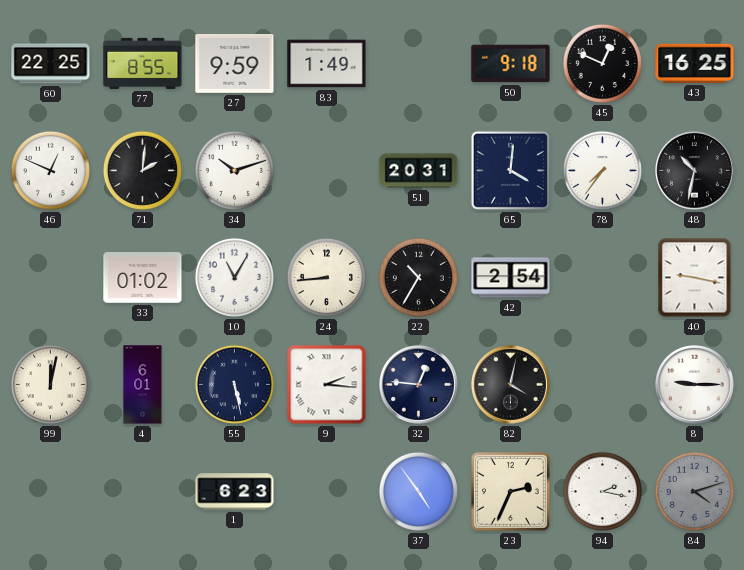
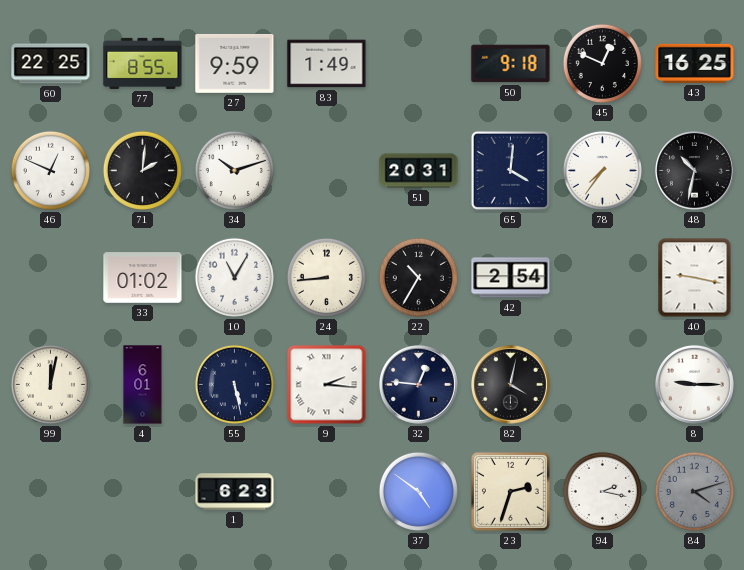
37: 4:54 -> 4:51 (418, 491)
23: 2:34 -> 2:33 (510, 491)
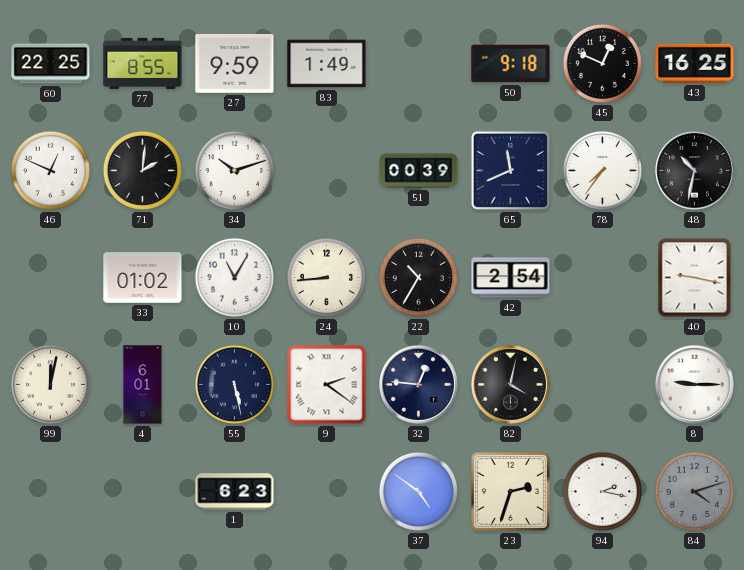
51: 20:31 -> 00:39 (419, 171)
65: 4:01 -> 11:41 (510, 170)
9: 2:16 -> 2:21 (327, 385)
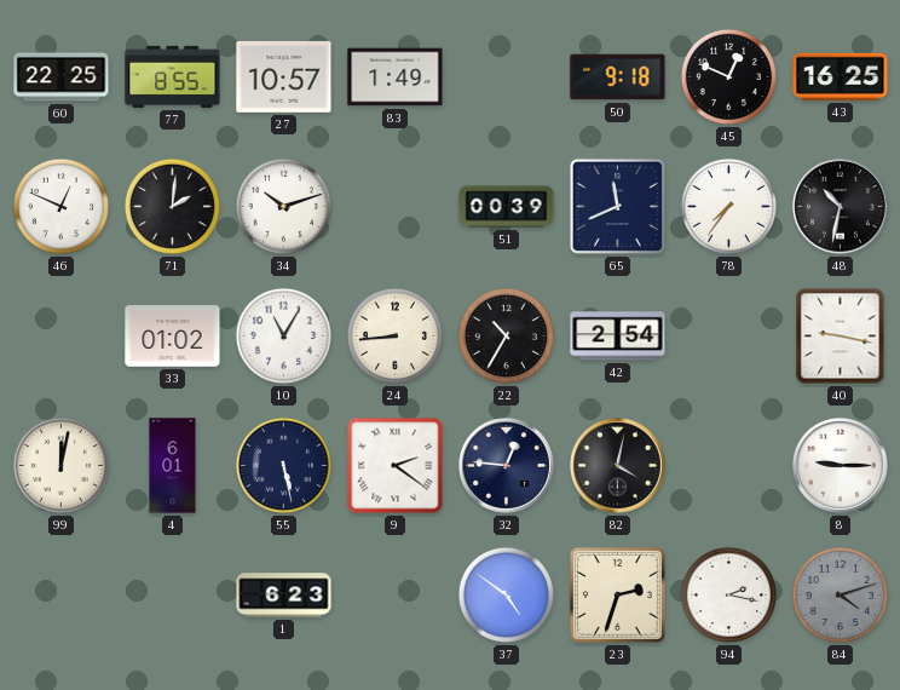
27: 9:59 -> 10:57 (284, 77)
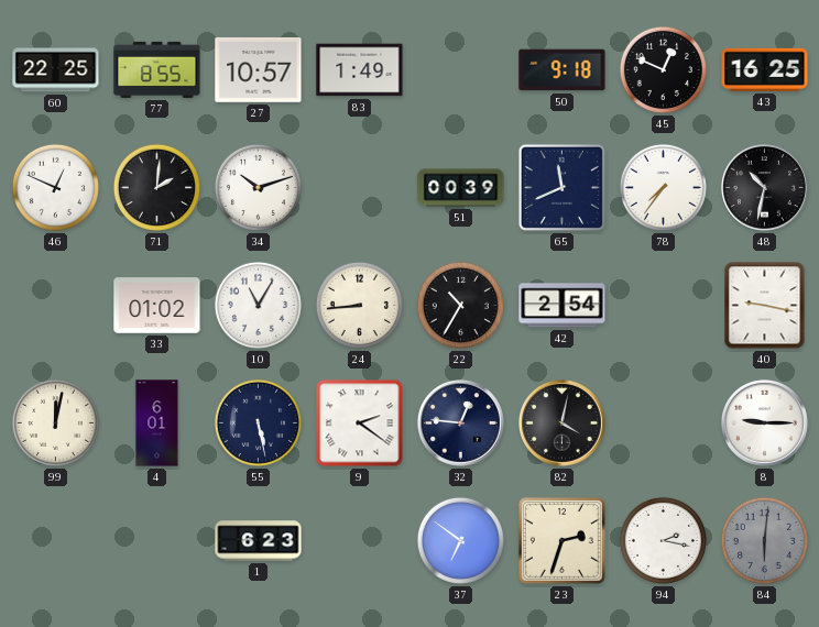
37: 4:51 -> 6:51 (460, 540)
84: 4:12 -> 6:01 (764, 540)
